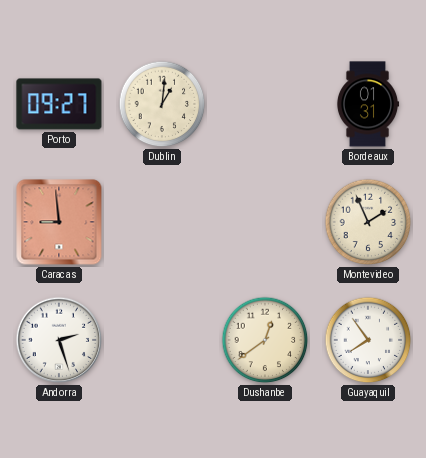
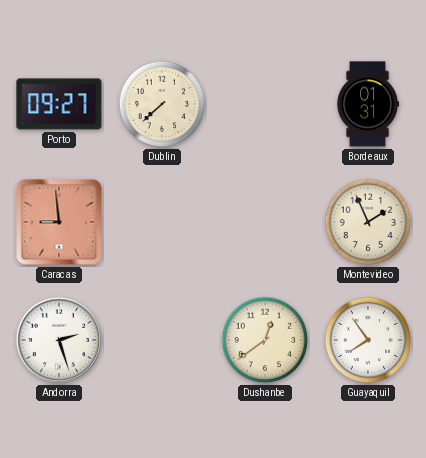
Dublin: 1:01 -> 7:38 (162, 104)
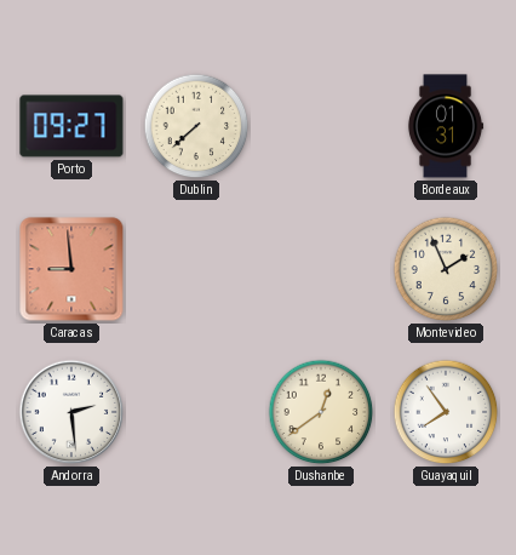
Andorra: 2:27 -> 2:29 (71, 412)
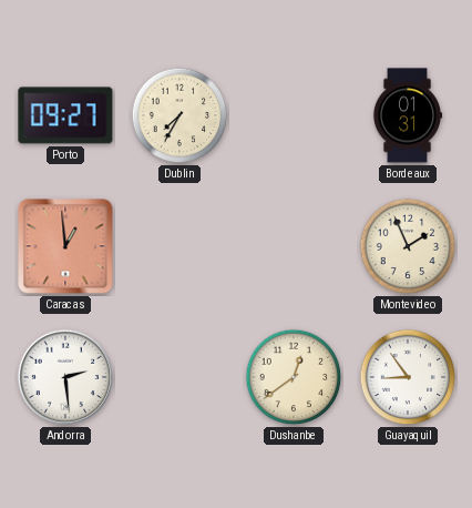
Dublin: 7:38 -> 7:35 (179, 115)
Caracas: 8:59 -> 12:59 (65, 246)
Guayaquil: 7:54 -> 8:54 (408, 377)
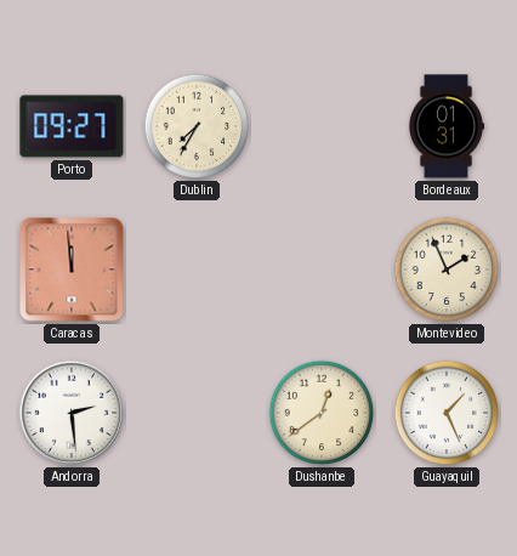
Caracas: 12:59 -> 11:59 (72, 270)
Guayaquil: 8:54 -> 1:26 (447, 413)
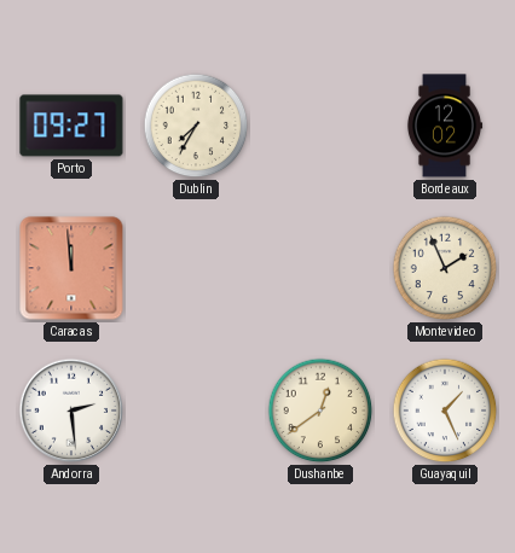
Bordeaux: 01:31 -> 12:02 (445, 126)
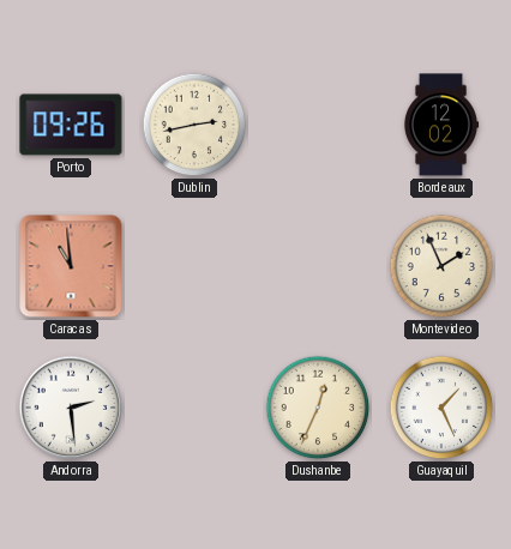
Porto: 09:27 -> 09:26 (71, 125)
Dublin: 7:35 -> 2:43 (194, 125)
Caracas: 11:59 -> 10:59 (71, 266)
Dushanbe: 12:39 -> 12:34 (318, 408)
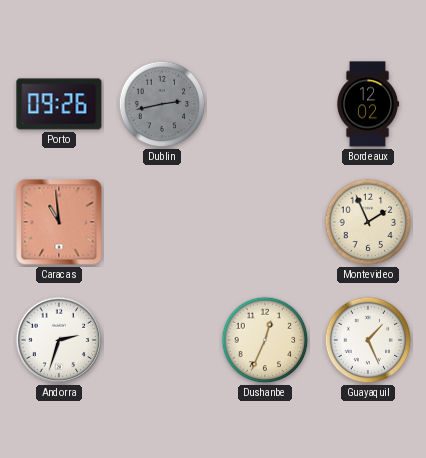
Dublin dial: cream -> grey (162, 104)
Andorra: 2:29 -> 2:33 (59, 340)
